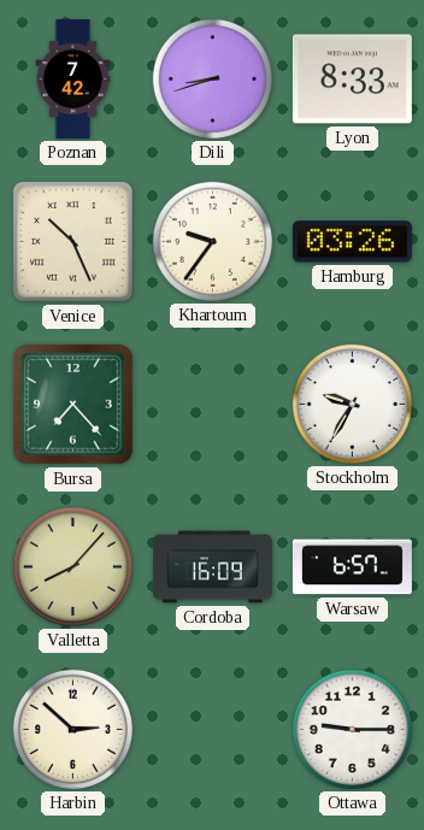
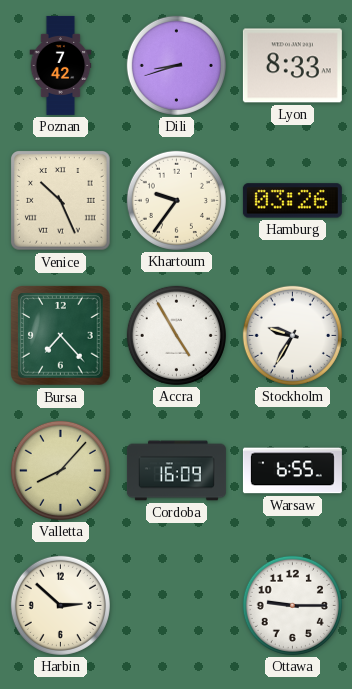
Accra: none -> 4:55 (176, 335)
Warsaw: 6:57 -> 6:55 (292, 471)
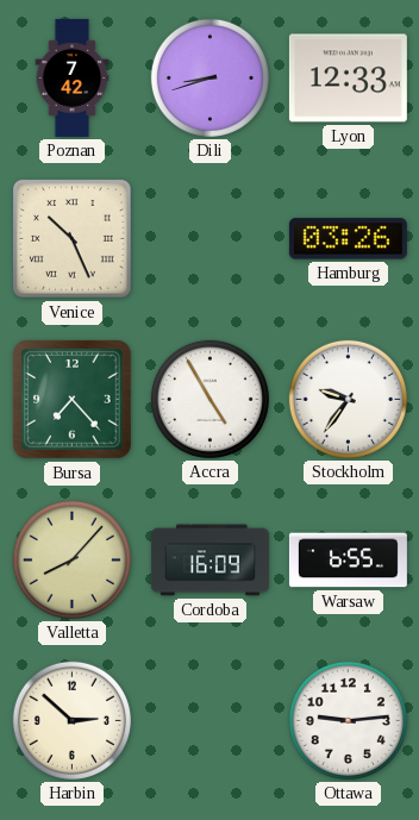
Lyon: 8:33 -> 12:33 (348, 79)
Khartoum: 9:36 -> none (176, 200)
Stockholm: 9:35 -> 9:36 (348, 399)
Ottawa: 9:15 -> 9:14 (348, 720)
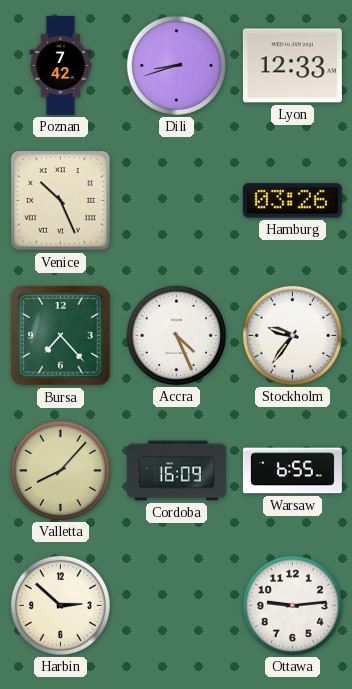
Accra: 4:55 -> 4:26 (176, 335)
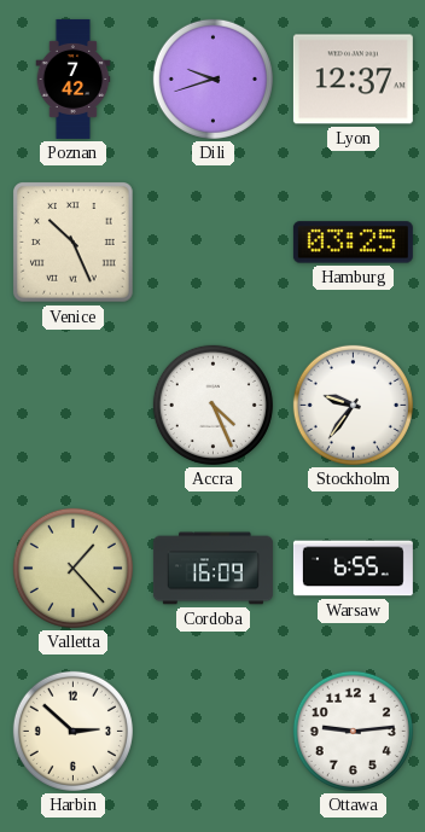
Dili: 8:42 -> 9:42 (212, 78)
Lyon: 12:33 -> 12:37 (353, 80)
Hamburg: 03:26 -> 03:25 (353, 243)
Bursa: 7:23 -> none (61, 336)
Valletta: 8:07 -> 1:23 (72, 568)
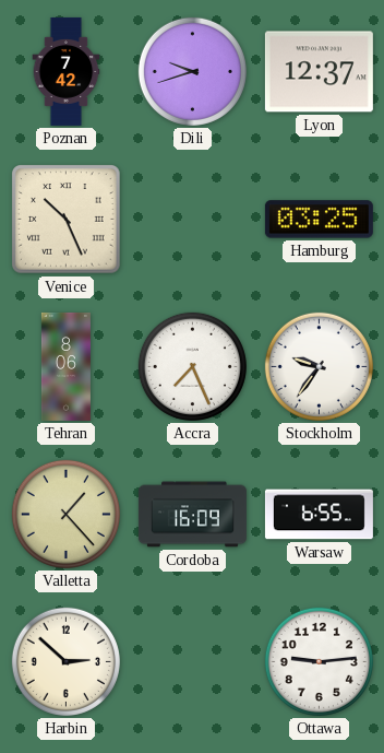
Tehran: none -> 8:06 (65, 366)
Accra: 4:26 -> 7:26 (192, 366)
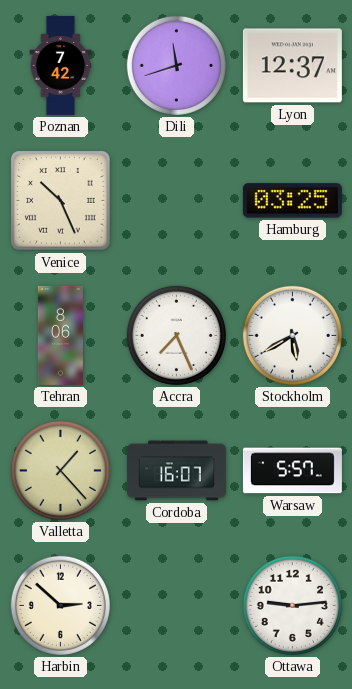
Dili: 9:42 -> 11:42 (176, 65)
Stockholm: 9:36 -> 5:40 (292, 335)
Cordoba: 16:09 -> 16:07 (176, 471)
Warsaw: 6:55 -> 5:57 (292, 471)
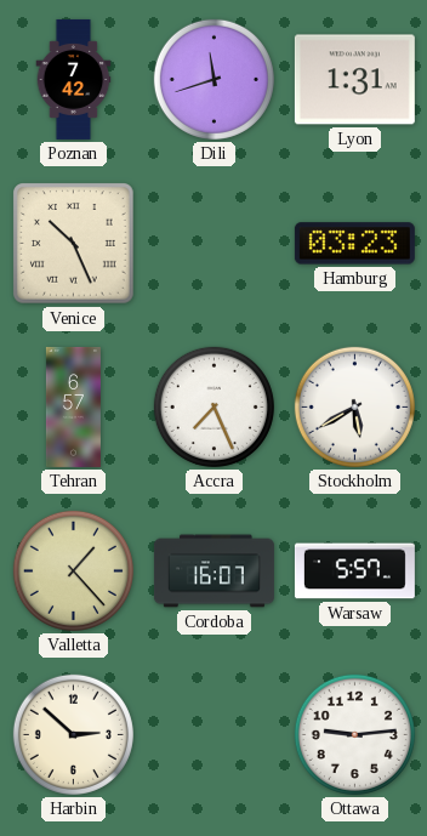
Lyon: 12:37 -> 1:31 (354, 80)
Hamburg: 03:25 -> 03:23 (354, 244)
Tehran: 8:06 -> 6:57 (73, 406)
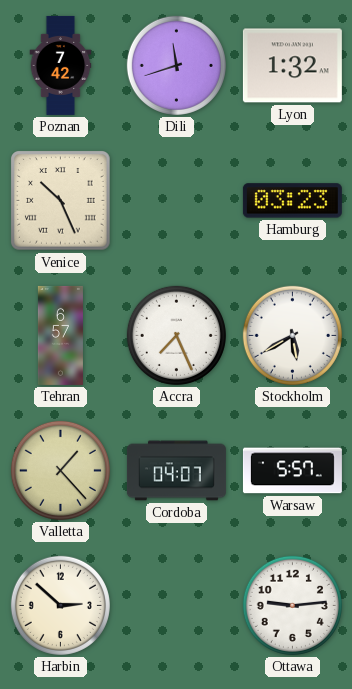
Lyon: 1:31 -> 1:32 (292, 66)
Cordoba: 16:07 -> 04:07 (176, 471)
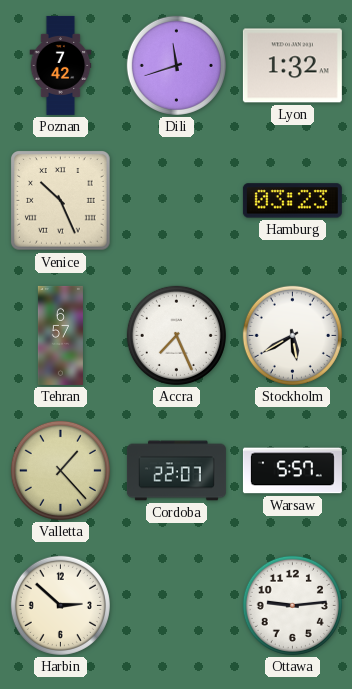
Cordoba: 04:07 -> 22:07 (176, 471)
